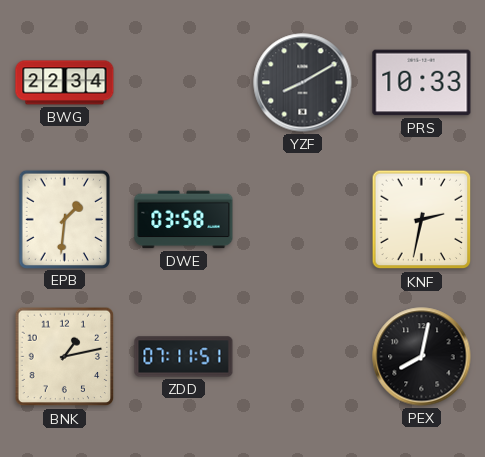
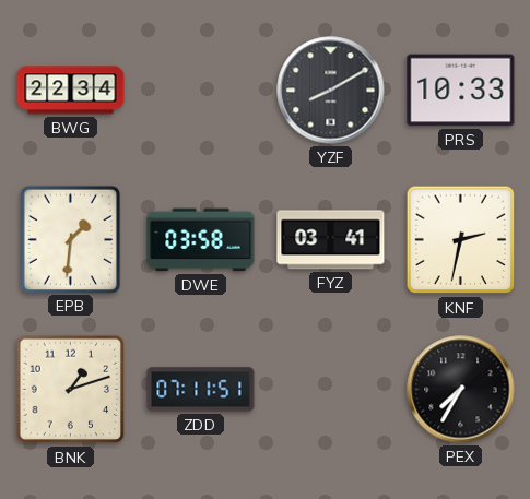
FYZ: none -> 03:41 (331, 240)
BNK: 1:13 -> 1:12 (71, 390)
PEX: 8:02 -> 7:35 (461, 390)
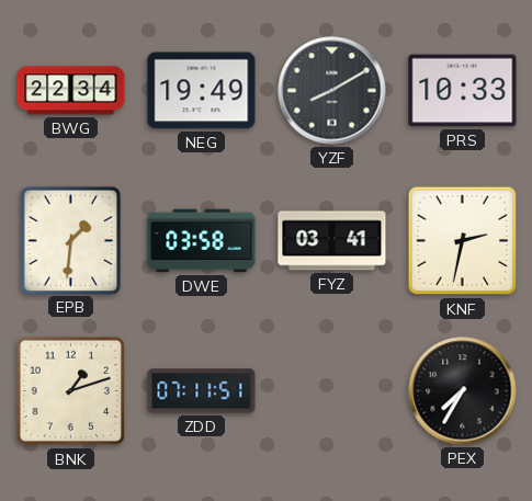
NEG: none -> 19:49 (202, 91)
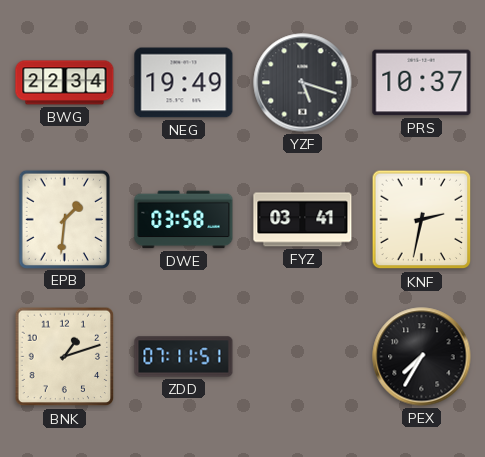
YZF: 8:10 -> 5:18 (303, 83)
PRS: 10:33 -> 10:37 (422, 83)
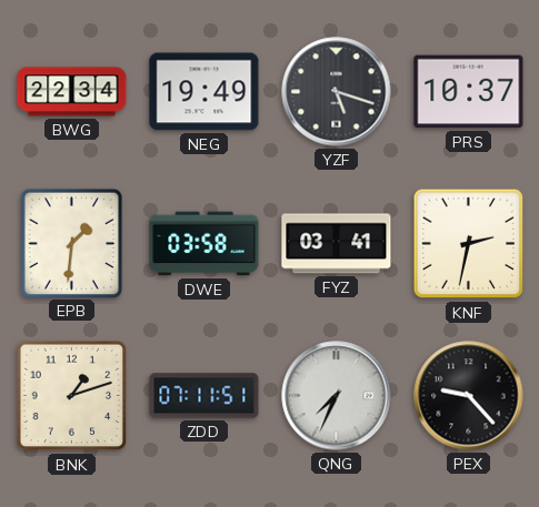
QNG: none -> 7:34 (337, 396)
PEX: 7:35 -> 9:23 (469, 396)
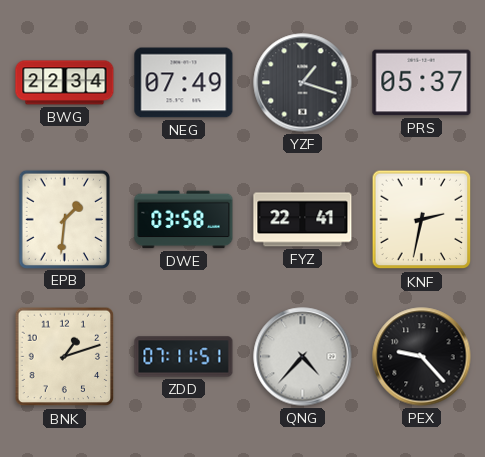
NEG: 19:49 -> 07:49 (184, 83)
YZF: 5:18 -> 1:18 (303, 83)
PRS: 10:37 -> 05:37 (422, 83)
FYZ: 03:41 -> 22:41 (303, 220)
QNG: 7:34 -> 4:37 (303, 357)
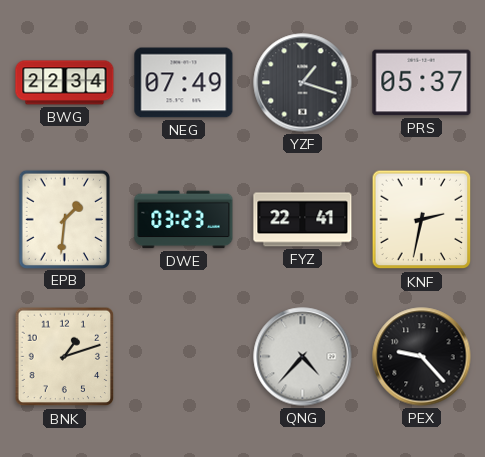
DWE: 03:58 -> 03:23 (184, 220)
ZDD: 07:11 -> none (184, 357)
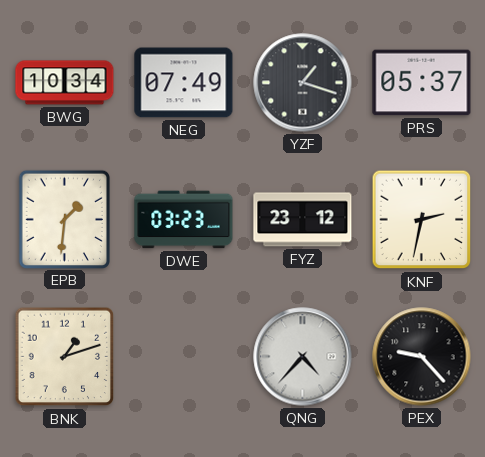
BWG: 22:34 -> 10:34 (65, 83)
FYZ: 22:41 -> 23:12 (303, 220)
